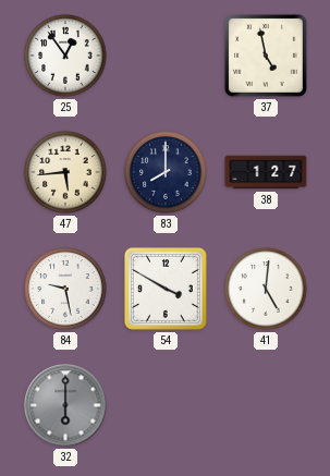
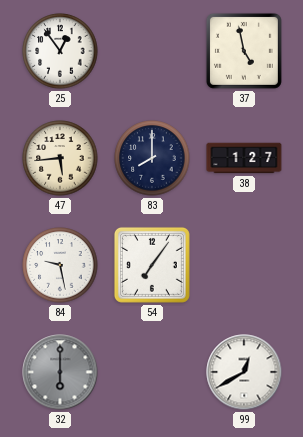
54: 3:50 -> 7:06 (152, 265)
41: 5:01 -> none (266, 289)
99: none -> 12:40 (244, 372)
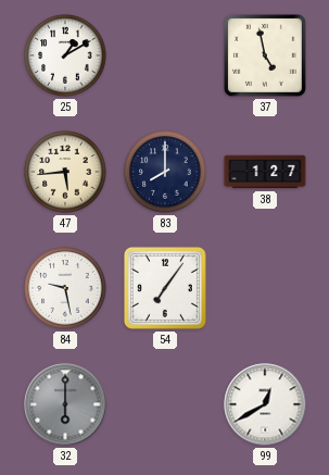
25: 12:54 -> 1:10 (65, 55)
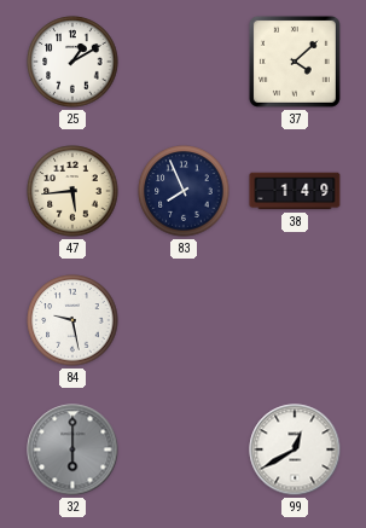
37: 4:58 -> 4:08 (295, 62)
83: 8:00 -> 7:56 (184, 191)
38: 1:27 -> 1:49 (295, 191)
54: 7:06 -> none (165, 288)
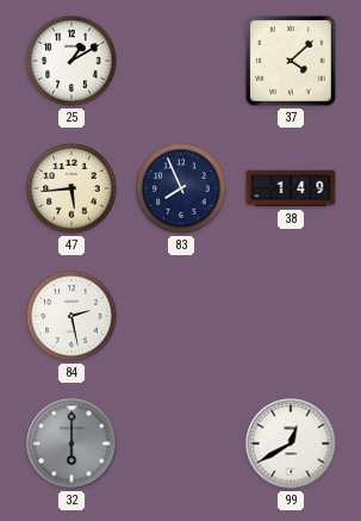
84: 9:28 -> 2:28 (71, 316)
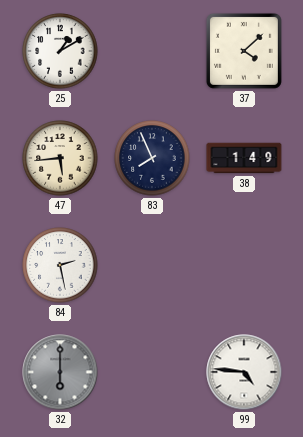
99: 12:40 -> 4:46 (244, 372)
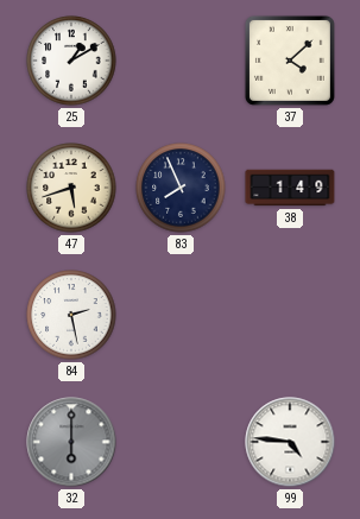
47: 5:44 -> 5:42 (71, 188)
